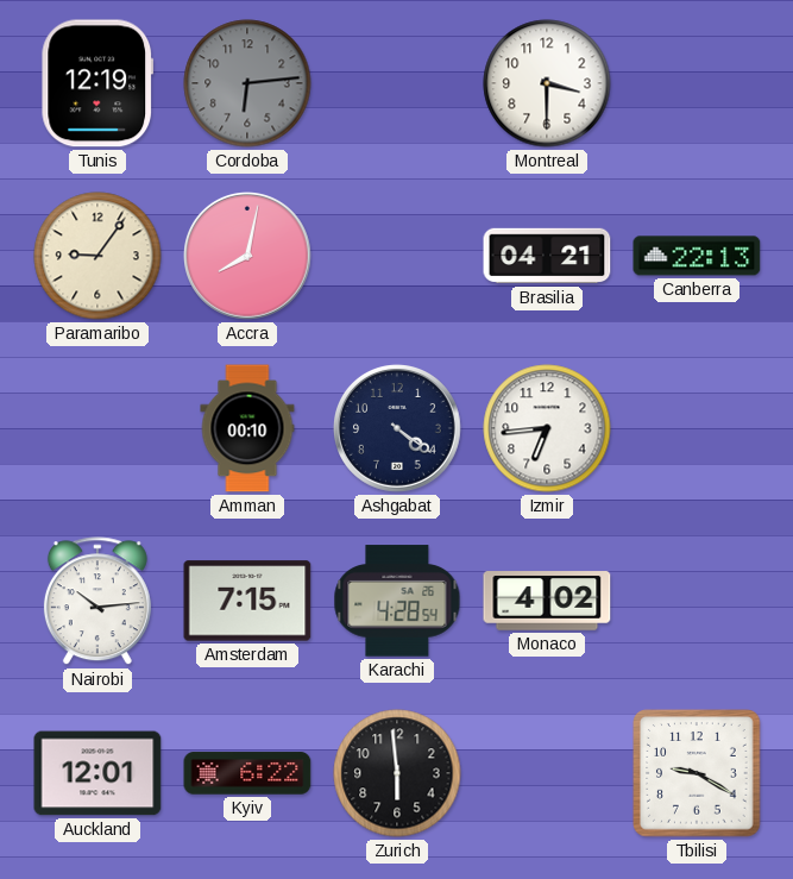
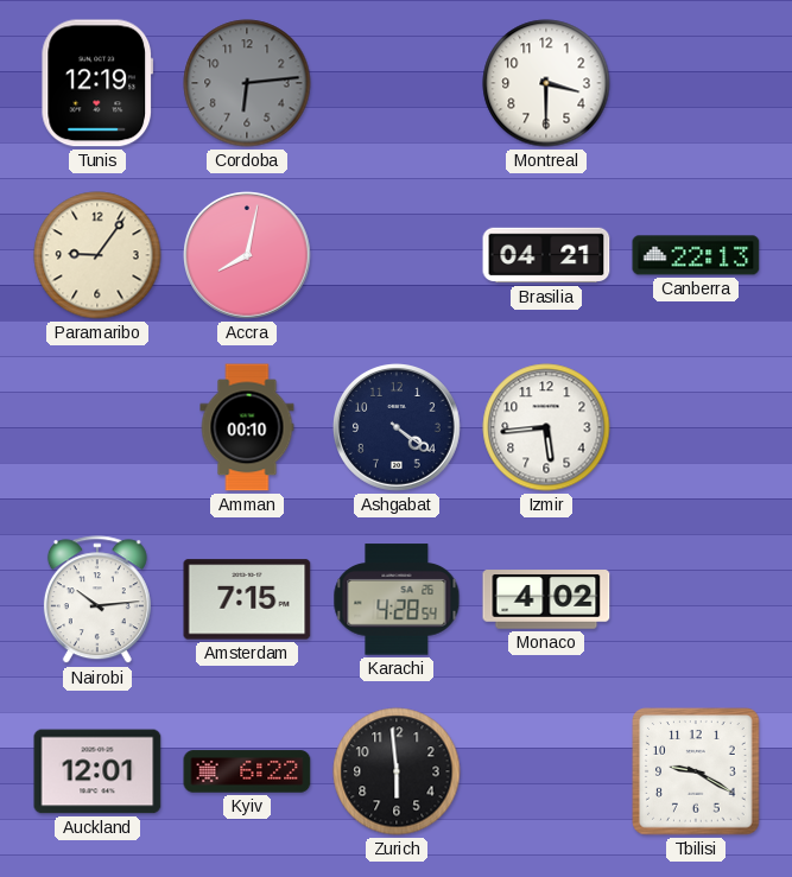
Izmir: 6:44 -> 5:44 (546, 427)
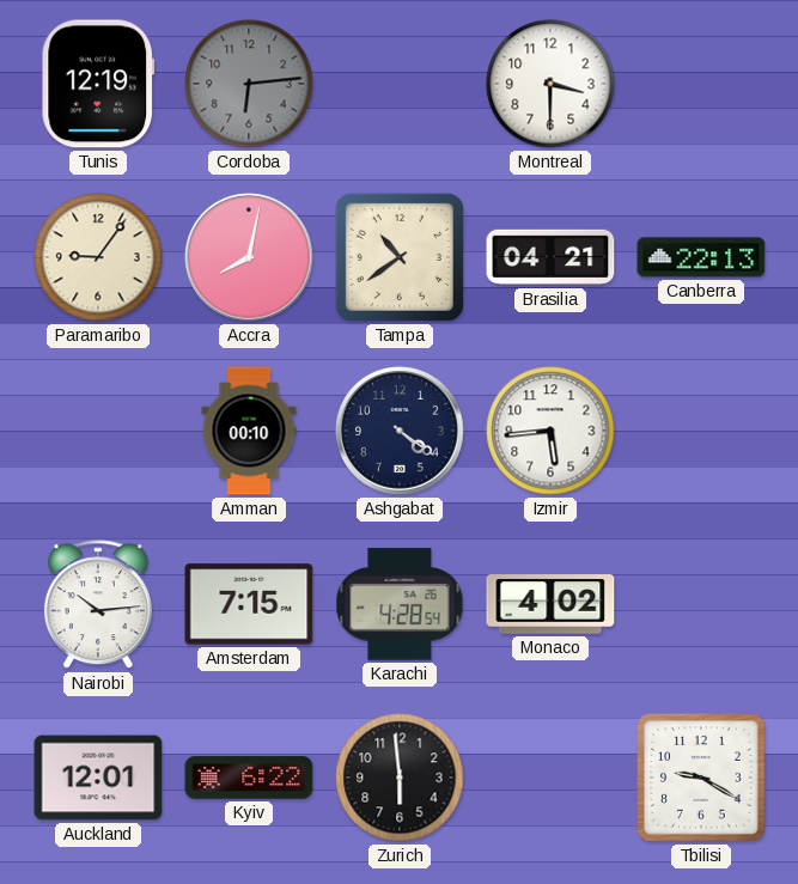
Tampa: none -> 10:39 (400, 257)
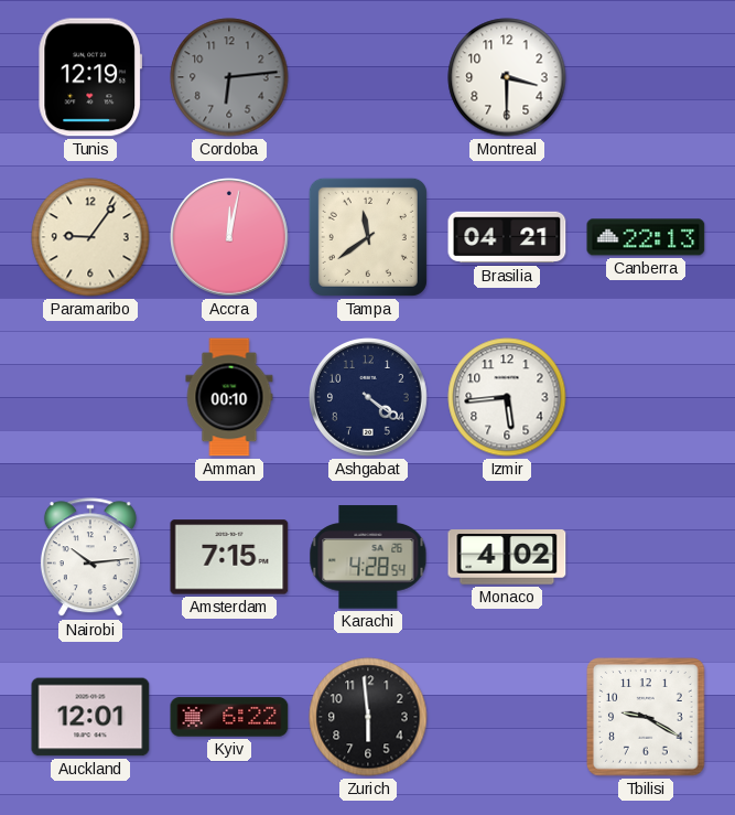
Accra: 8:02 -> 12:02 (230, 238)
Tampa: 10:39 -> 11:39 (368, 237)
